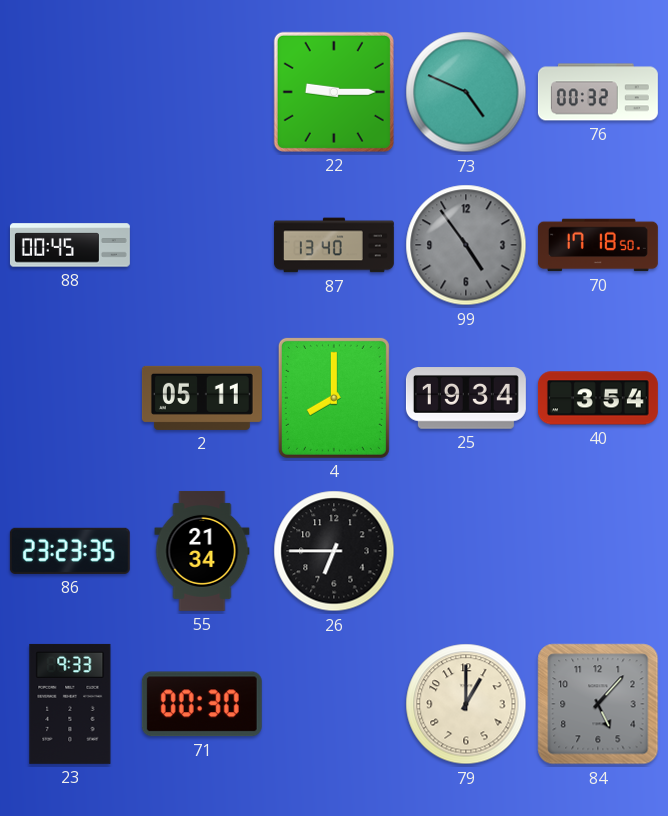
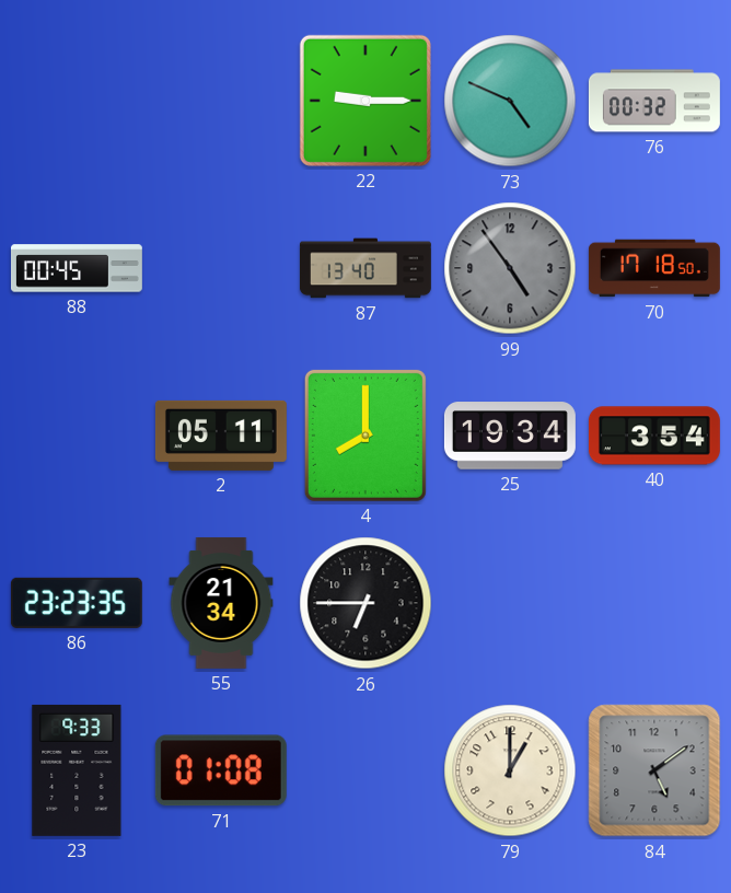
71: 00:30 -> 01:08 (221, 770)
84: 5:07 -> 5:09 (654, 770)
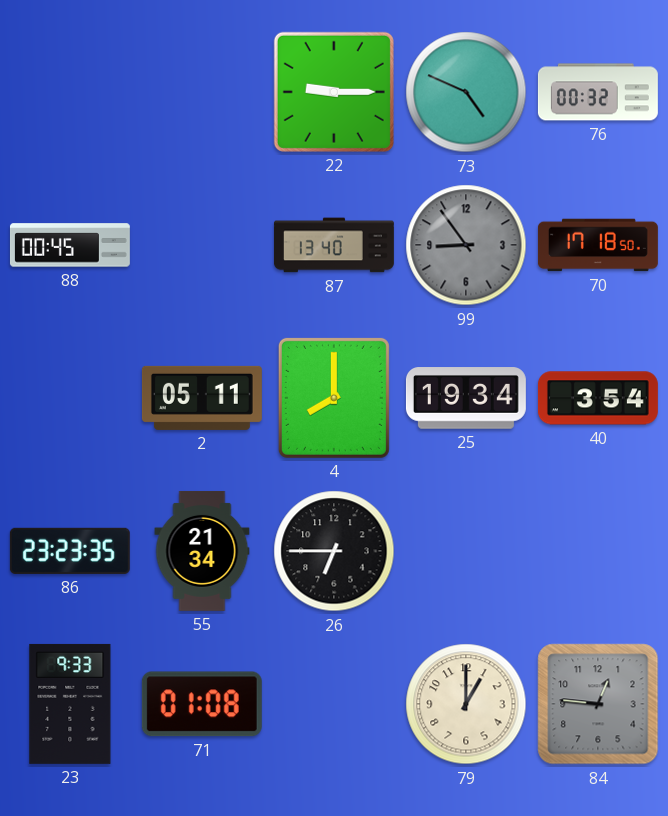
99: 4:54 -> 8:54 (466, 245)
84: 5:09 -> 12:46 (598, 704)
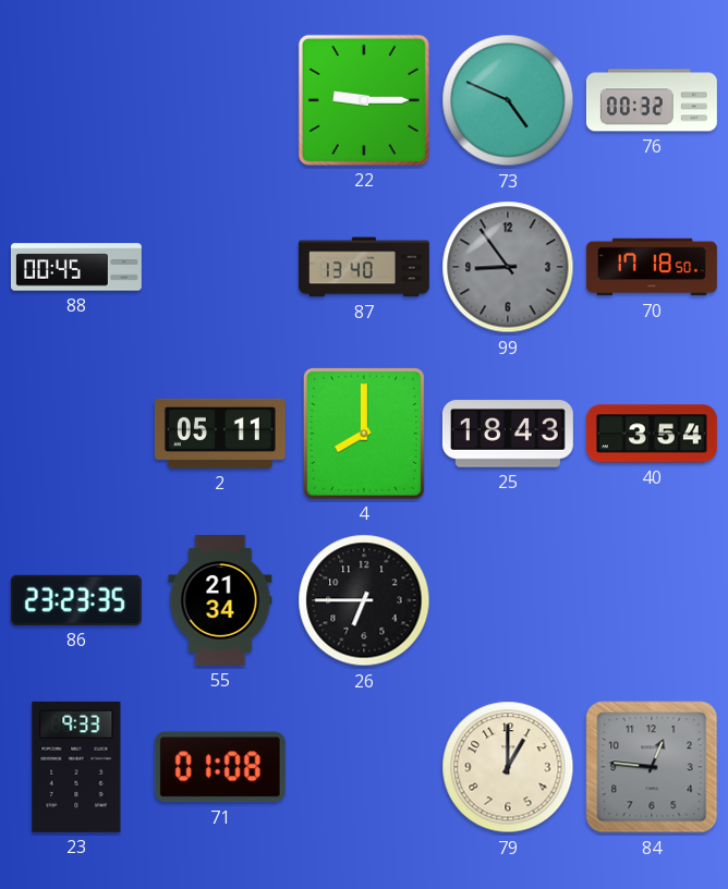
25: 19:34 -> 18:43 (508, 434)
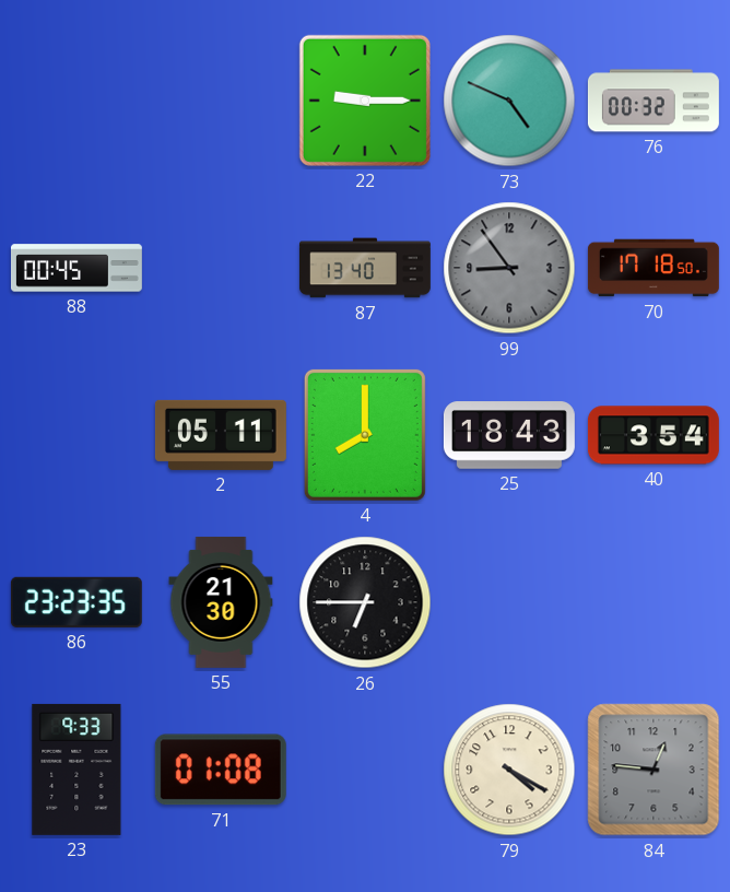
55: 21:34 -> 21:30 (221, 602)
79: 1:00 -> 4:20 (509, 770)
